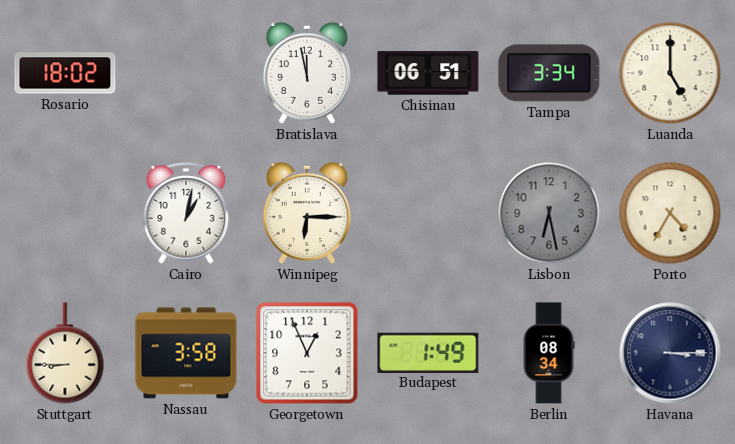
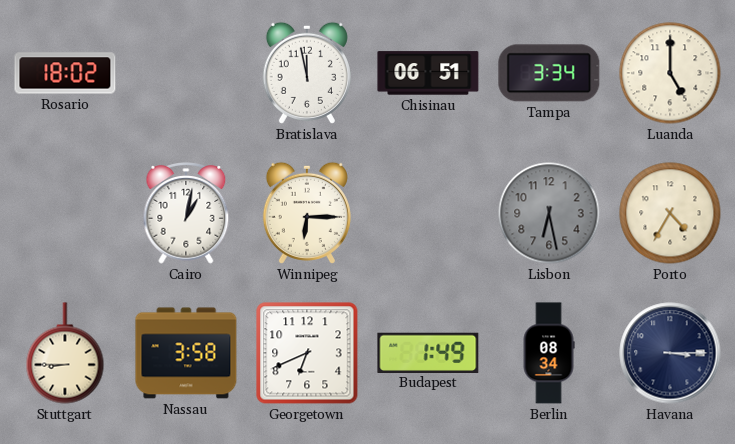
Georgetown: 12:56 -> 6:41 (307, 353)
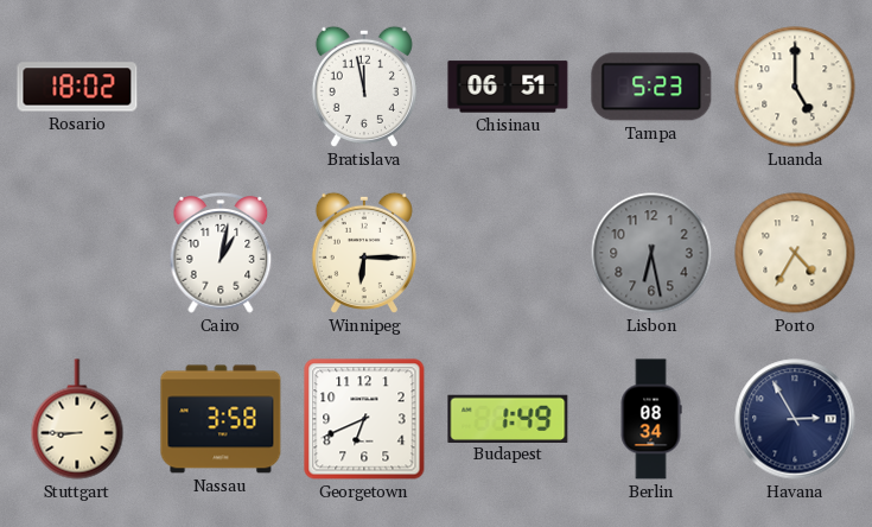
Tampa: 3:34 -> 5:23 (651, 87)
Havana: 3:15 -> 2:55 (795, 419)
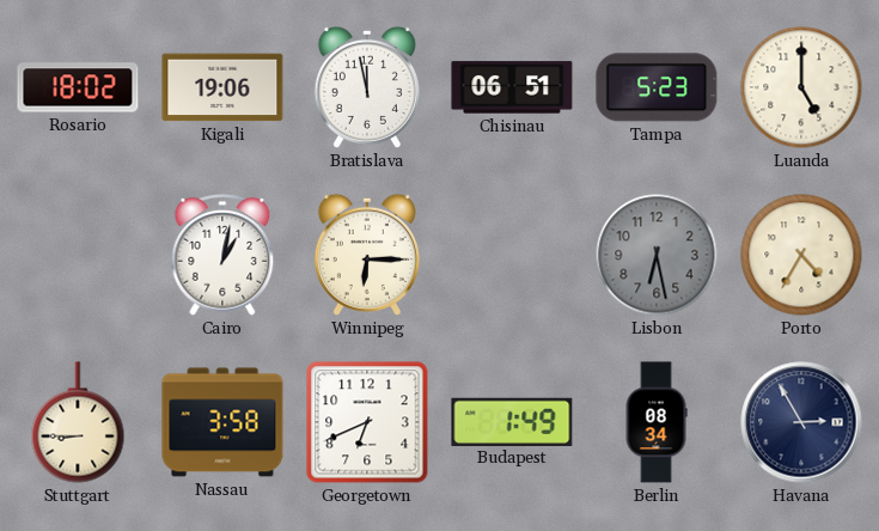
Kigali: none -> 19:06 (222, 87)
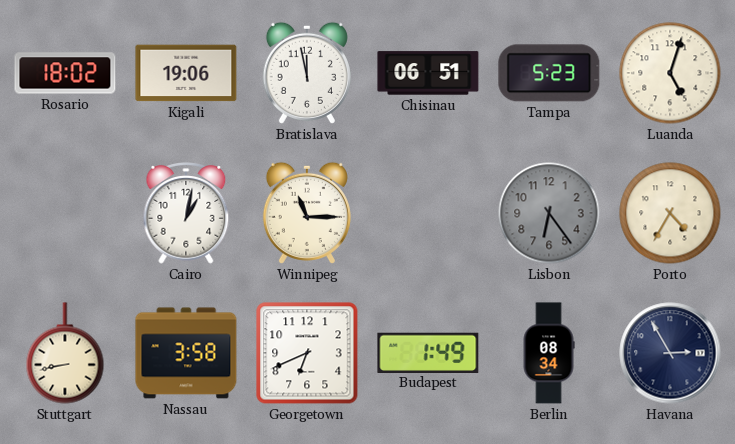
Luanda: 5:00 -> 5:03 (670, 73)
Winnipeg: 6:15 -> 11:15 (307, 213)
Lisbon: 6:28 -> 6:24 (549, 213)
Stuttgart: 8:45 -> 8:43 (65, 353)
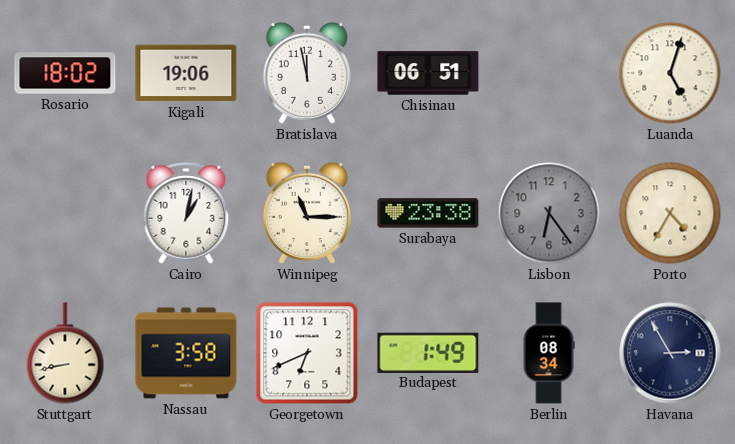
Tampa: 5:23 -> none (549, 73)
Surabaya: none -> 23:38 (428, 213)
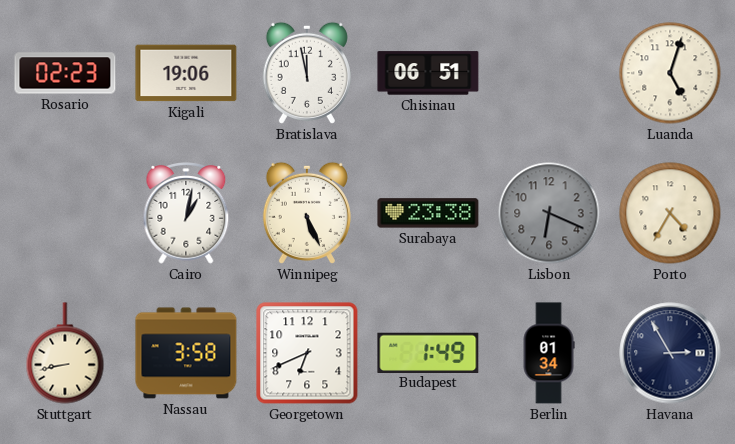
Rosario: 18:02 -> 02:23 (65, 73)
Winnipeg: 11:15 -> 5:26 (307, 213)
Lisbon: 6:24 -> 6:19 (549, 213)
Berlin: 08:34 -> 01:34 (549, 353)
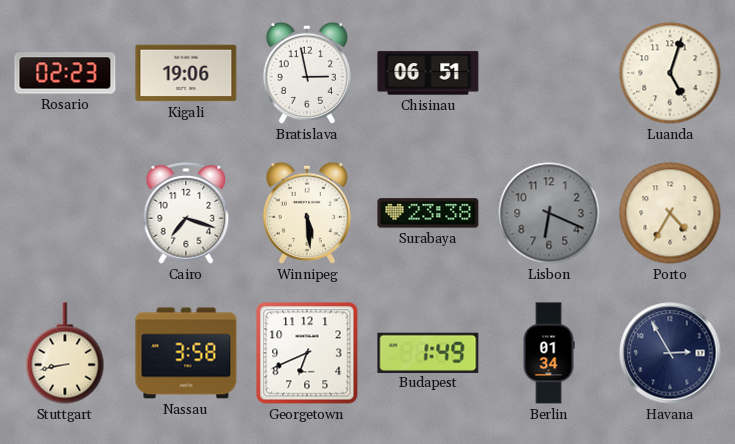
Bratislava: 11:58 -> 2:58 (307, 73)
Cairo: 1:02 -> 7:18 (186, 213)
Winnipeg: 5:26 -> 5:29 (307, 213)
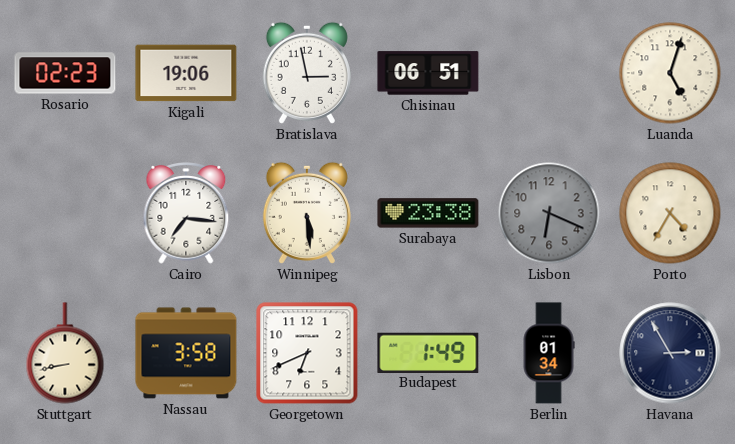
Cairo: 7:18 -> 7:16 (186, 213)
